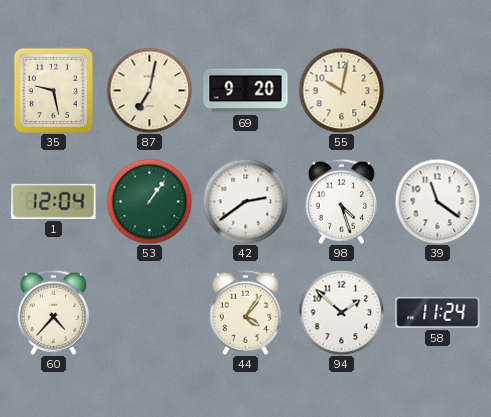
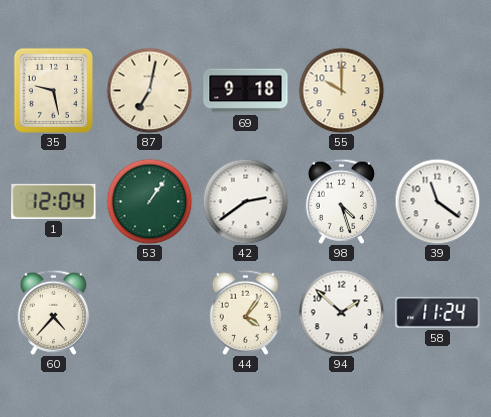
69: 9:20 -> 9:18 (246, 91)
55: 10:02 -> 10:00 (341, 90)
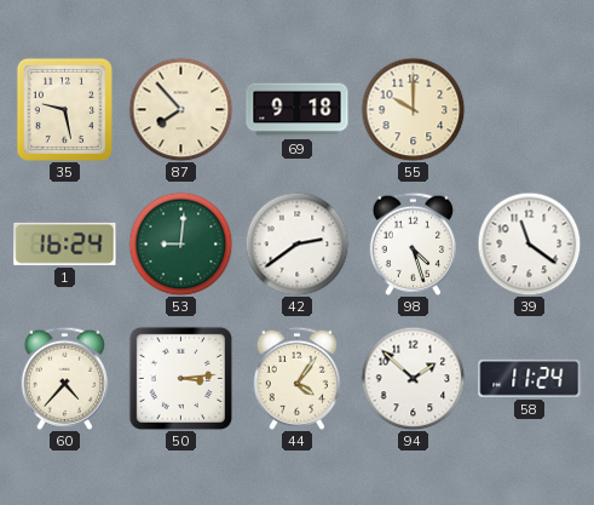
87: 7:02 -> 7:53 (180, 109)
1: 12:04 -> 16:24 (65, 243)
53: 1:06 -> 9:01 (180, 243)
50: none -> 3:14 (180, 378)
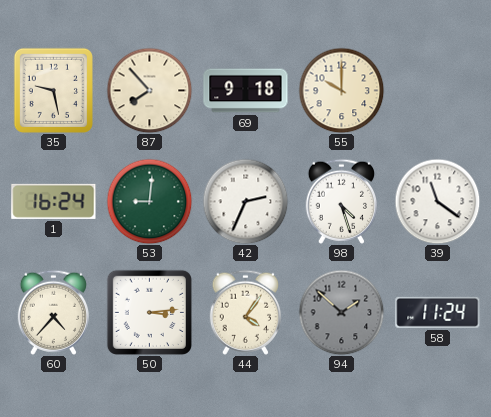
42: 2:39 -> 2:34 (245, 201)
94 dial: white -> grey (341, 312)
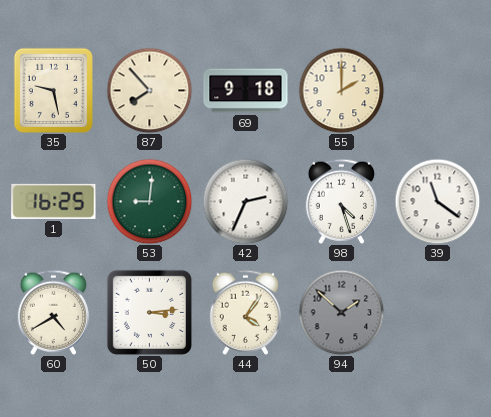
55: 10:00 -> 2:00 (341, 90)
1: 16:24 -> 16:25 (54, 201)
60: 4:37 -> 4:40 (53, 312)
58: 11:24 -> none (438, 312)
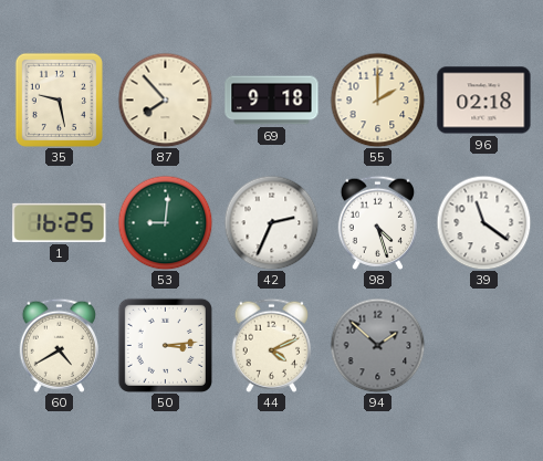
96: none -> 02:18 (484, 101)
44: 4:06 -> 4:11 (271, 345)
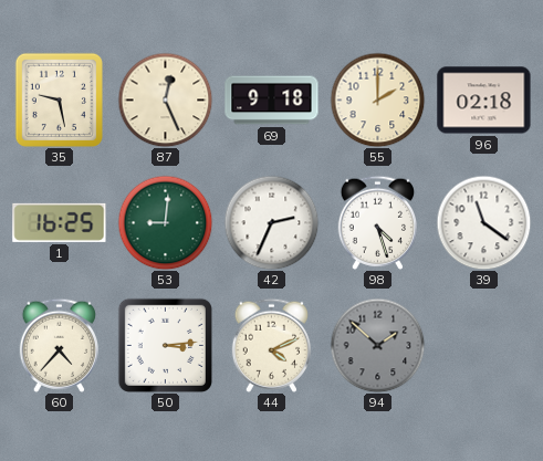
87: 7:53 -> 12:26 (165, 99)
60: 4:40 -> 4:37 (59, 345)
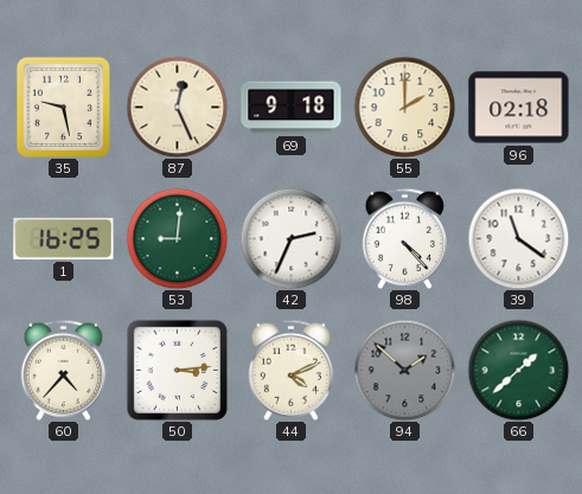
98: 4:27 -> 4:23 (404, 238)
66: none -> 1:38 (518, 370)
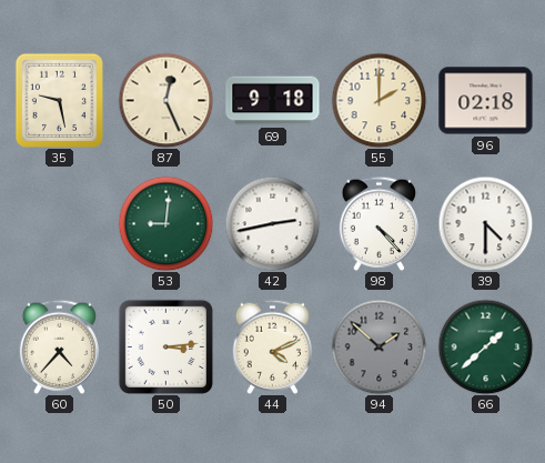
1: 16:25 -> none (64, 238)
42: 2:34 -> 2:43 (272, 223)
39: 11:21 -> 4:30 (485, 223)
